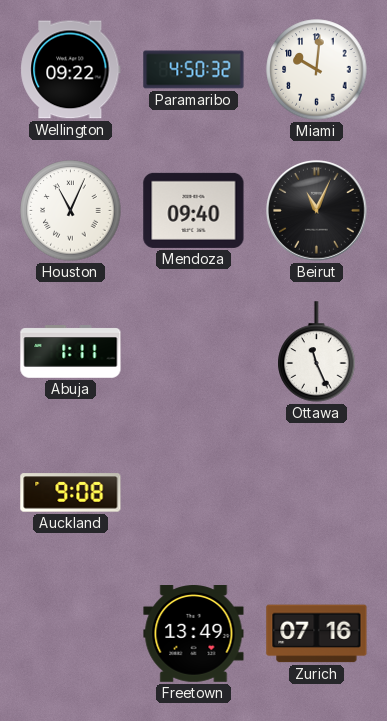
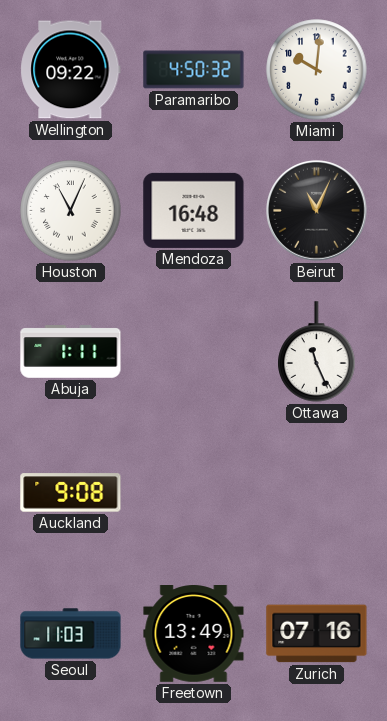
Mendoza: 09:40 -> 16:48 (194, 210)
Seoul: none -> 11:03 (71, 634)
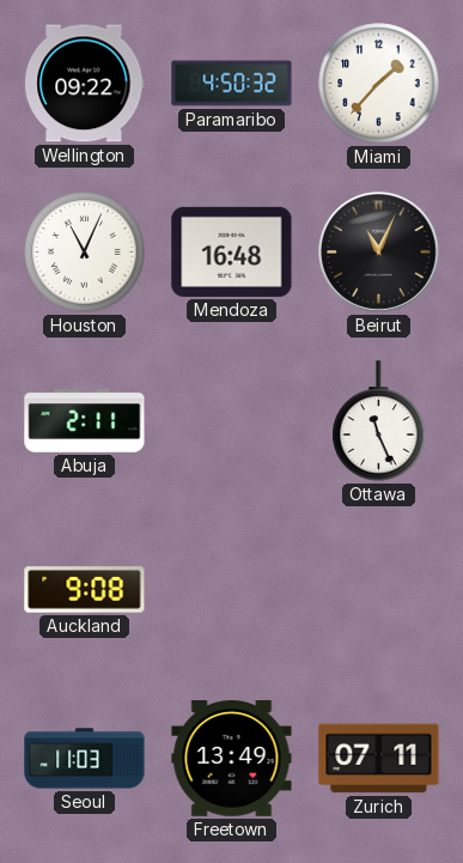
Miami: 10:01 -> 1:37 (379, 84)
Abuja: 1:11 -> 2:11 (85, 421)
Zurich: 07:16 -> 07:11 (379, 759)
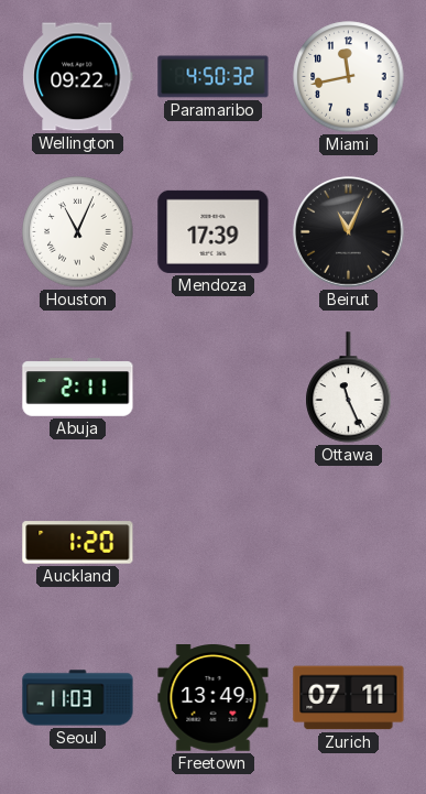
Miami: 1:37 -> 11:43 (349, 77)
Mendoza: 16:48 -> 17:39 (214, 231)
Auckland: 9:08 -> 1:20 (78, 543)
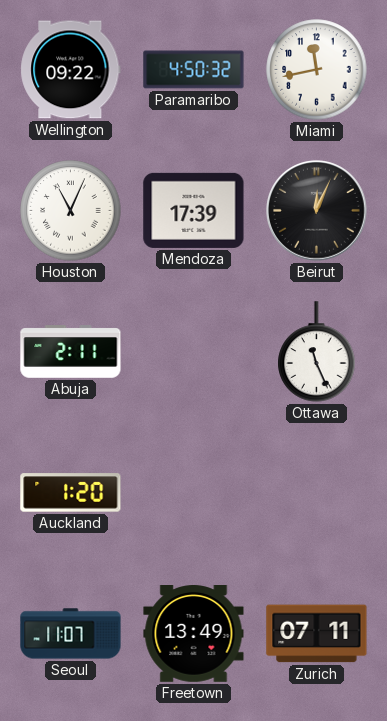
Beirut: 11:04 -> 12:04 (317, 211)
Seoul: 11:03 -> 11:07 (71, 634)
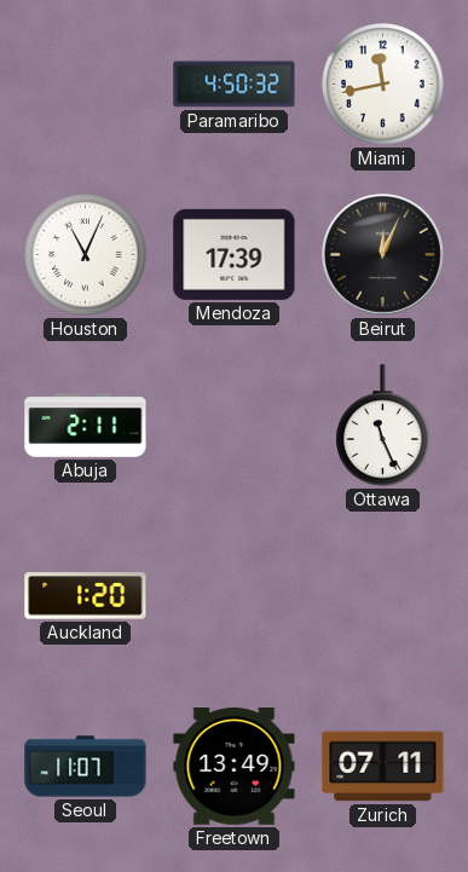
Wellington: 09:22 -> none (71, 70)
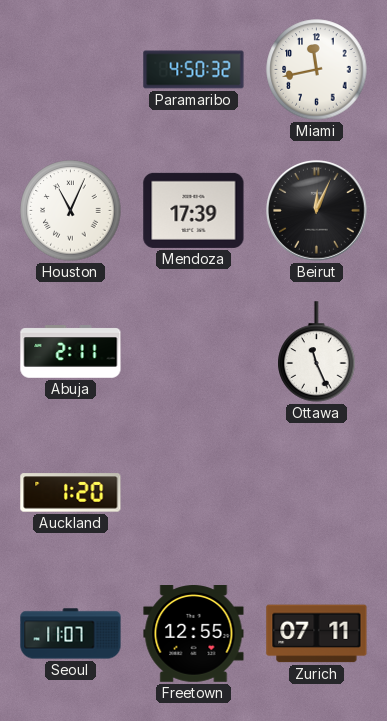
Freetown: 13:49 -> 12:55 (194, 634)
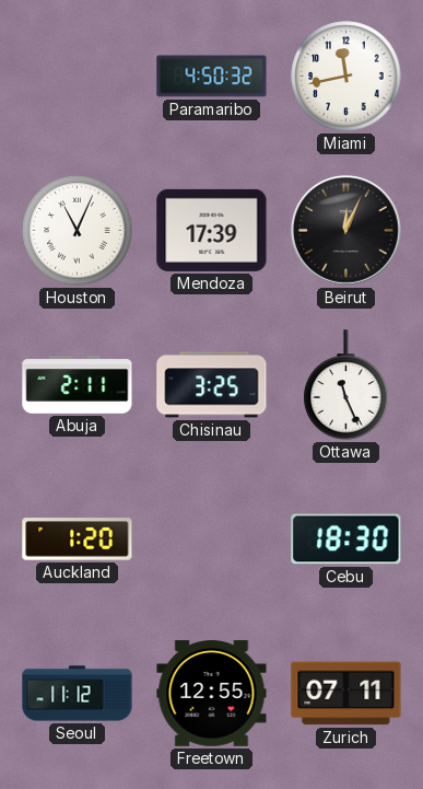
Chisinau: none -> 3:25 (212, 385)
Cebu: none -> 18:30 (346, 539)
Seoul: 11:07 -> 11:12 (78, 694)
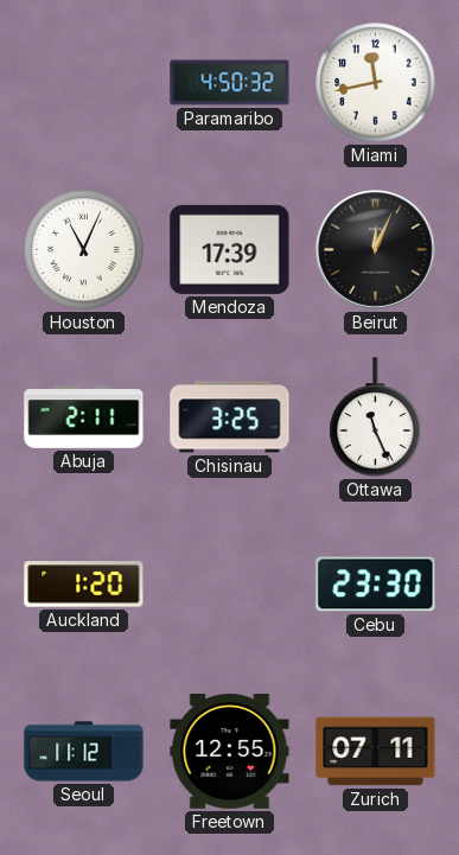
Cebu: 18:30 -> 23:30 (376, 585)
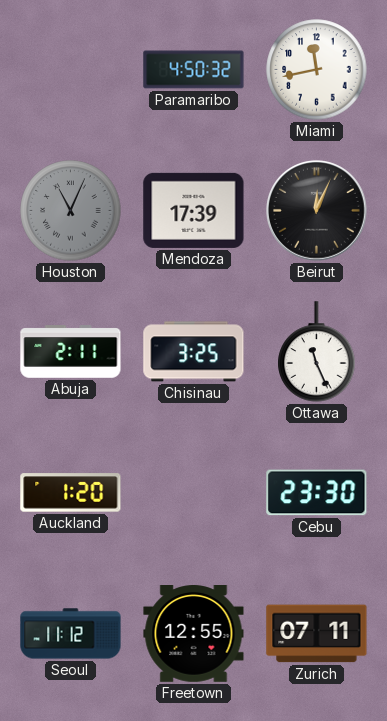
Houston dial: white -> grey (71, 211)
